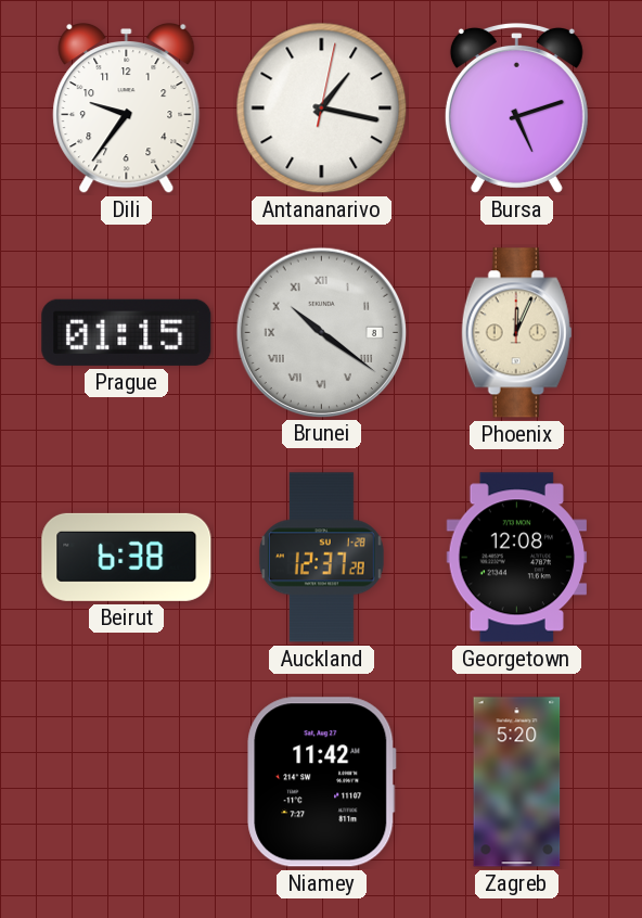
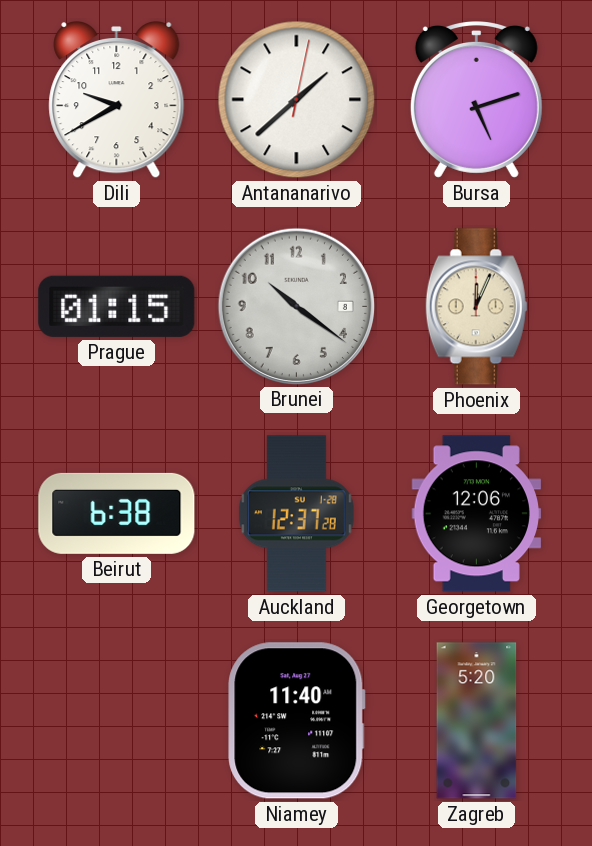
Dili: 9:36 -> 9:40 (117, 100)
Antananarivo: 1:17 -> 1:38 (297, 100)
Brunei numerals: Roman -> Arabic (296, 306)
Georgetown: 12:08 -> 12:06 (476, 514)
Niamey: 11:42 -> 11:40 (297, 721)
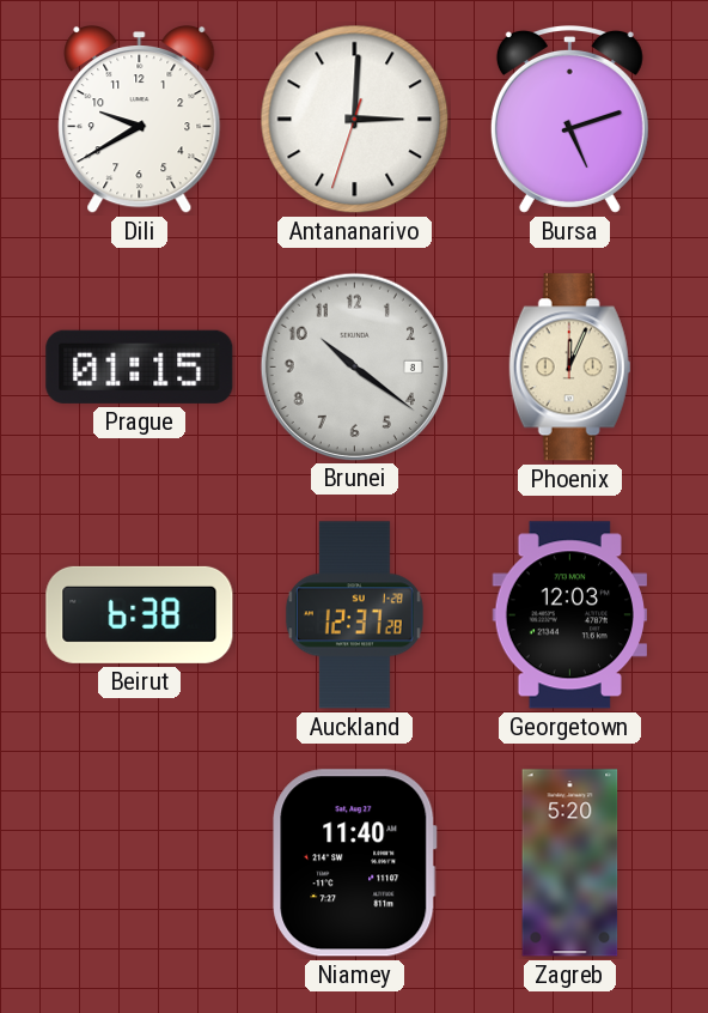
Antananarivo: 1:38 -> 3:00 (355, 120)
Georgetown: 12:06 -> 12:03 (569, 615)
